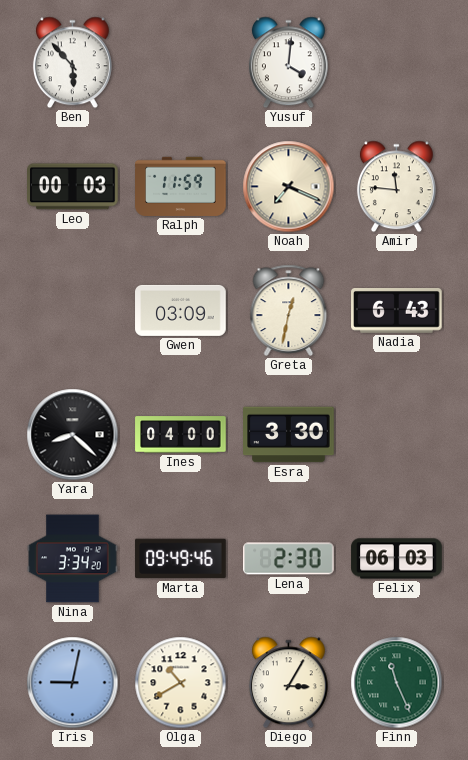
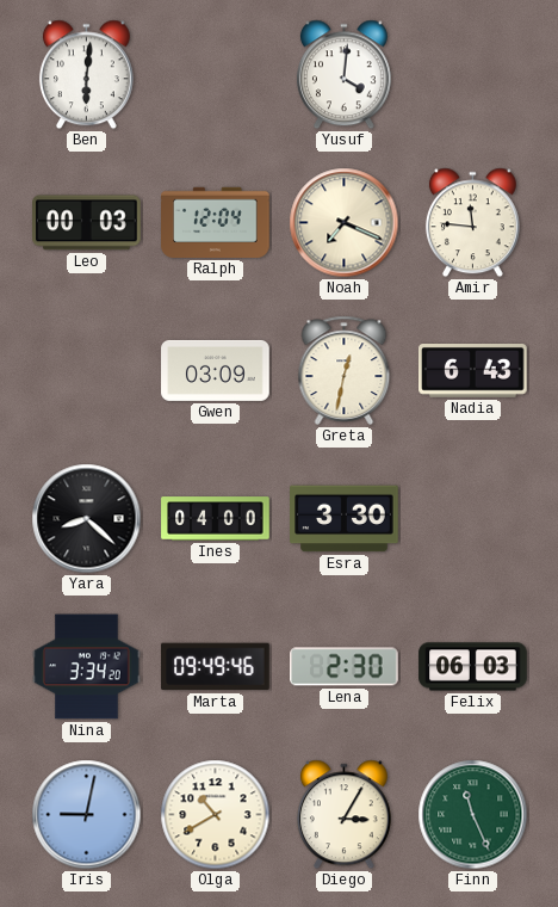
Ben: 5:53 -> 6:01 (86, 75)
Ralph: 11:59 -> 12:04 (216, 222)
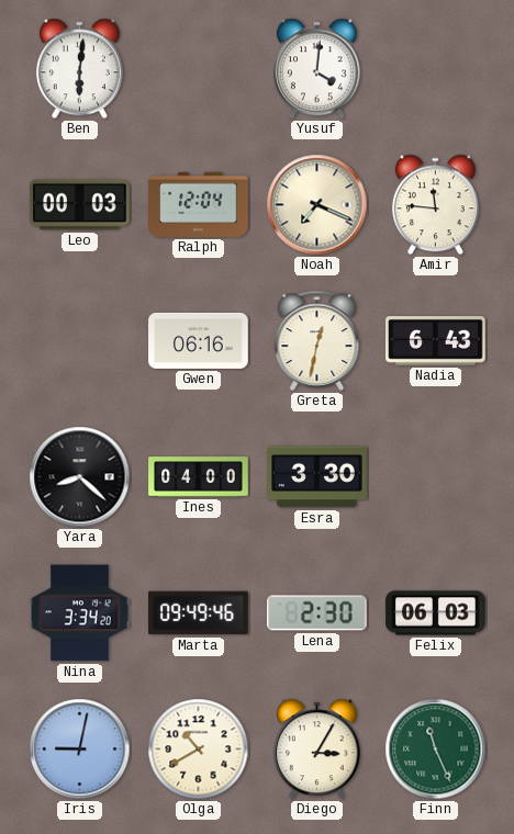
Gwen: 03:09 -> 06:16 (199, 340)
